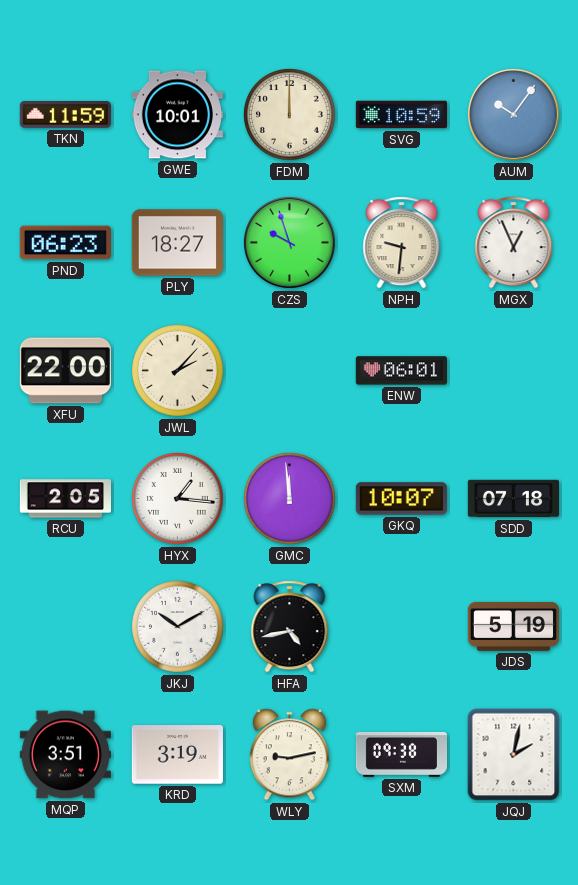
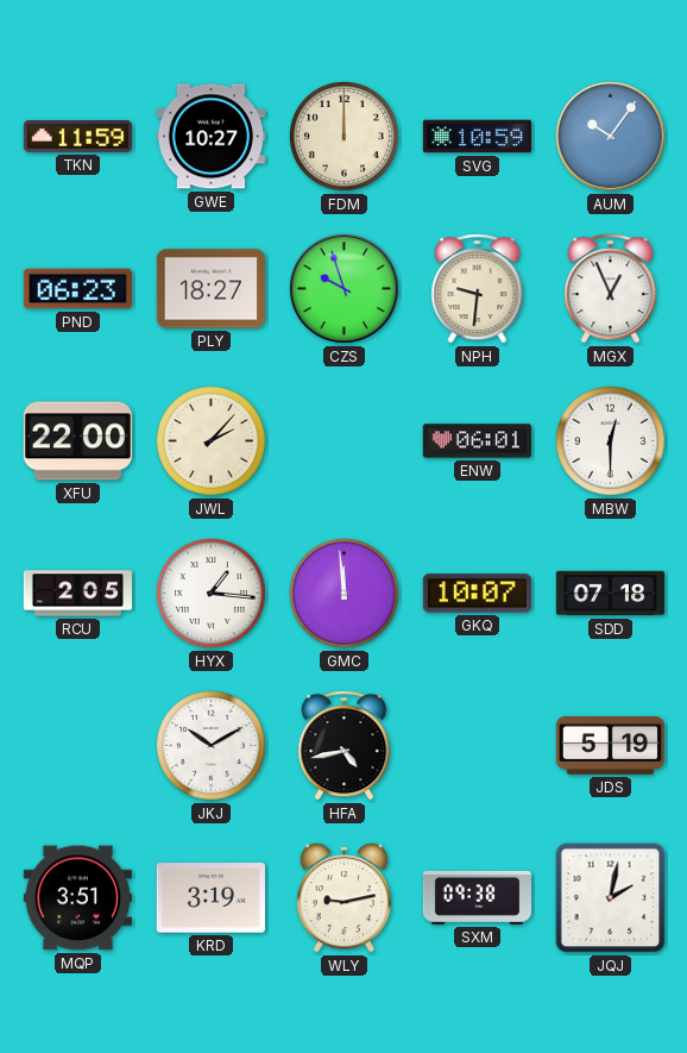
GWE: 10:01 -> 10:27 (210, 137)
MBW: none -> 12:30 (611, 441)
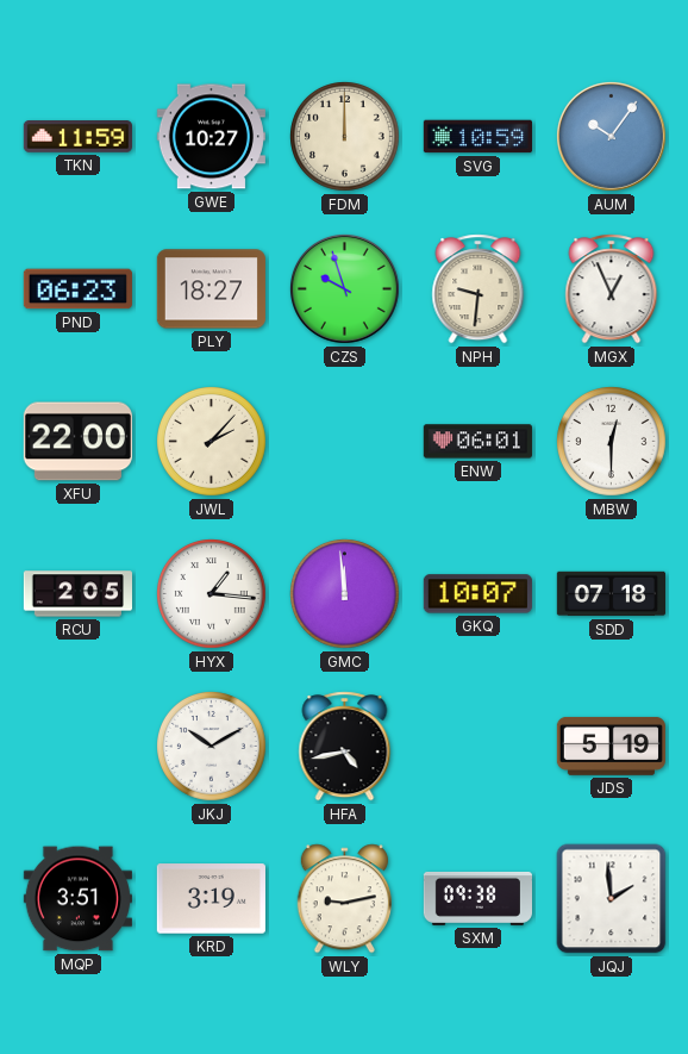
JQJ: 2:02 -> 1:59 (612, 899)
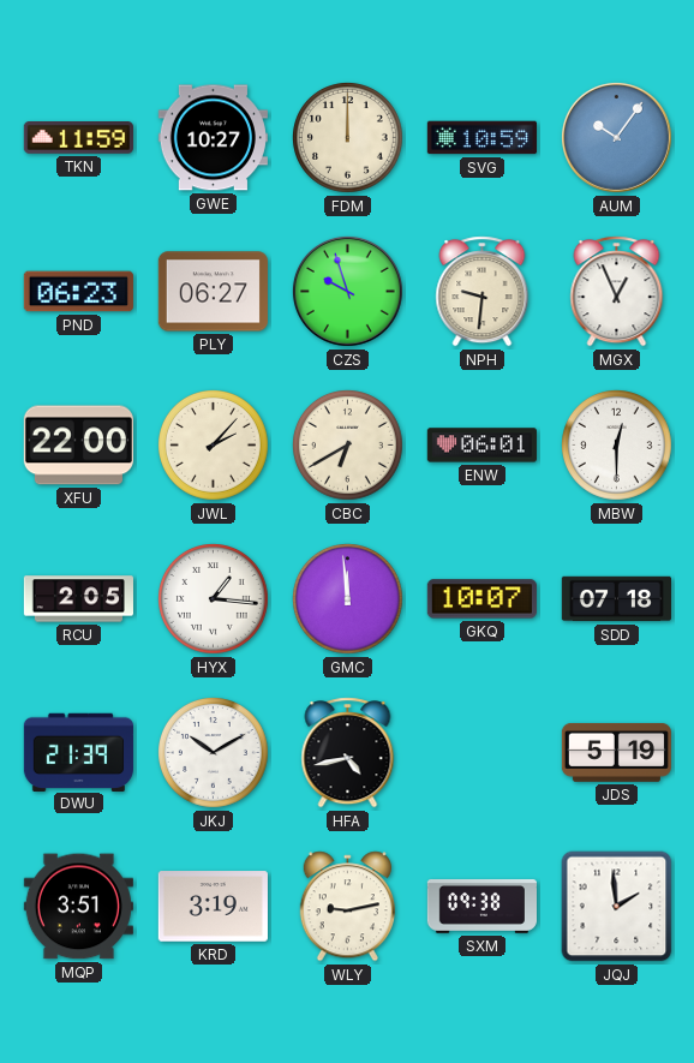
PLY: 18:27 -> 06:27 (213, 292)
CBC: none -> 6:40 (348, 446)
DWU: none -> 21:39 (78, 752)
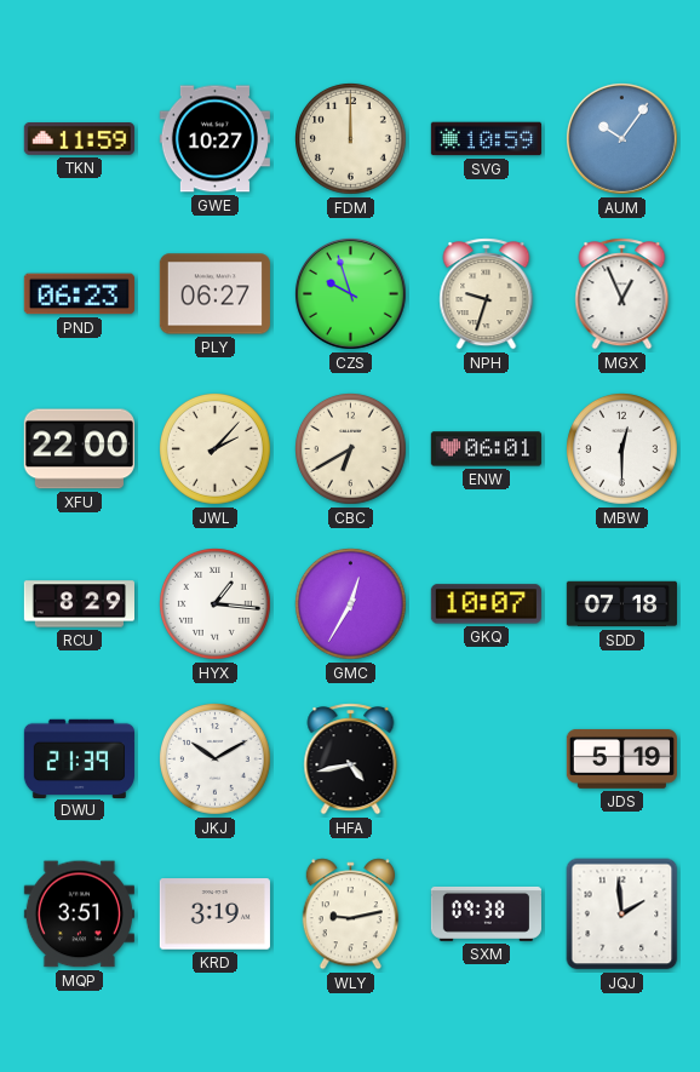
NPH: 9:31 -> 9:33 (487, 294)
RCU: 2:05 -> 8:29 (79, 604)
GMC: 11:59 -> 12:35 (351, 604)
